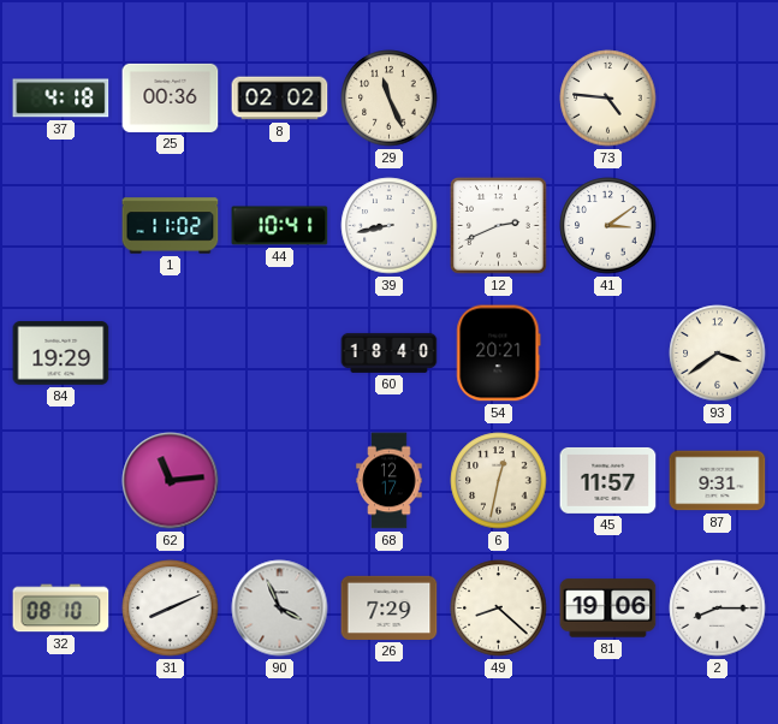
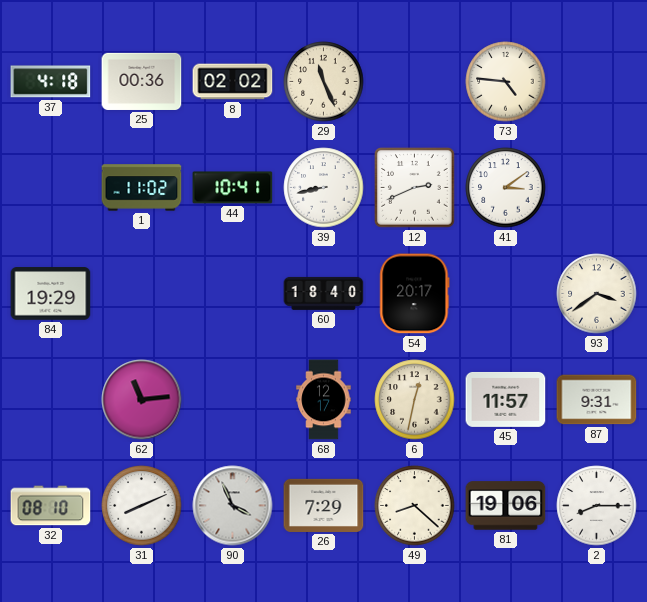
54: 20:21 -> 20:17 (415, 294)
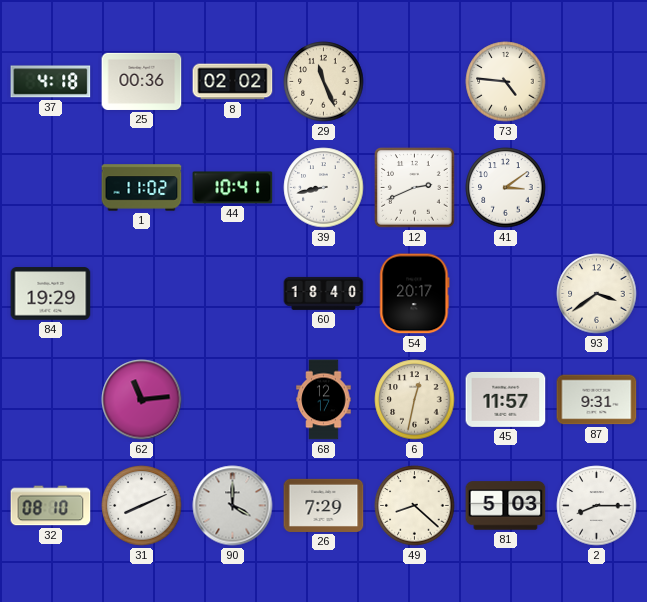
90: 3:56 -> 4:00 (233, 506)
81: 19:06 -> 5:03 (506, 506)
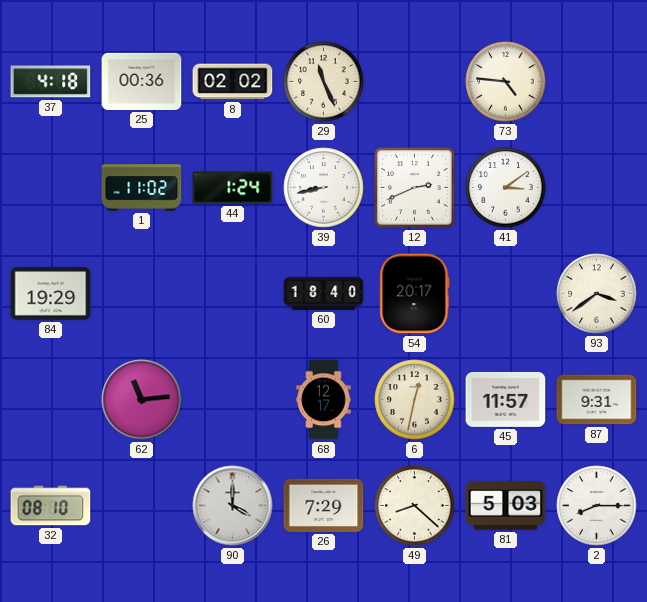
44: 10:41 -> 1:24 (233, 188)
31: 8:11 -> none (142, 506)
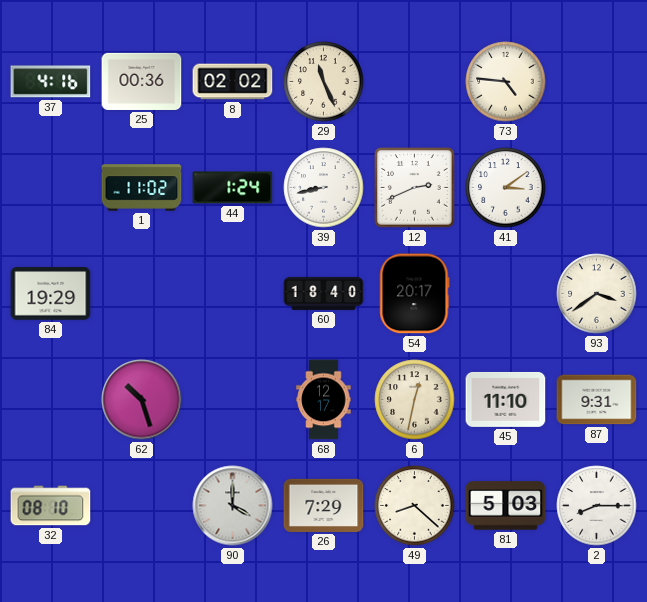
37: 4:18 -> 4:16 (51, 82)
62: 11:14 -> 10:27 (142, 400)
45: 11:57 -> 11:10 (506, 399)
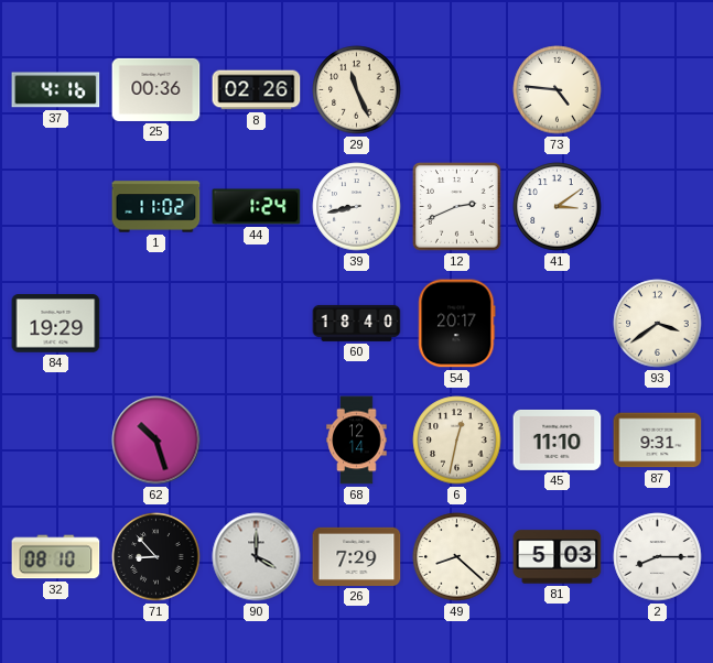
8: 02:02 -> 02:26 (257, 90)
68: 12:17 -> 12:14 (357, 441)
71: none -> 8:53 (156, 557)
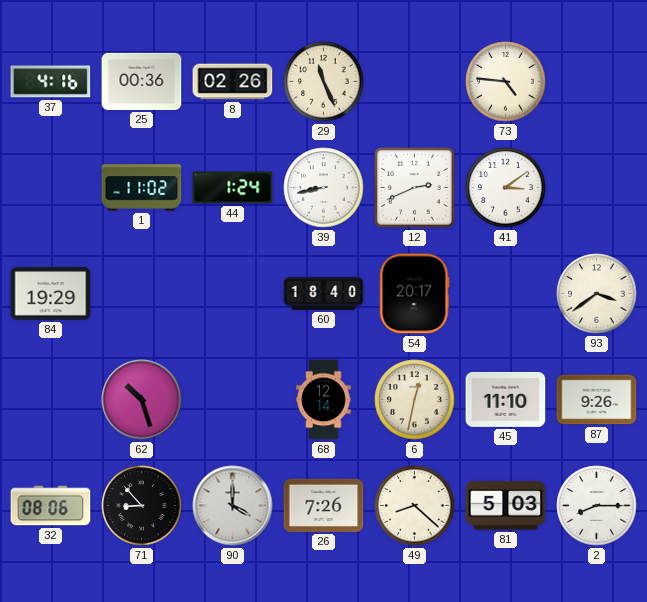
87: 9:31 -> 9:26 (597, 400)
32: 08:10 -> 08:06 (51, 506)
26: 7:29 -> 7:26 (324, 505)
